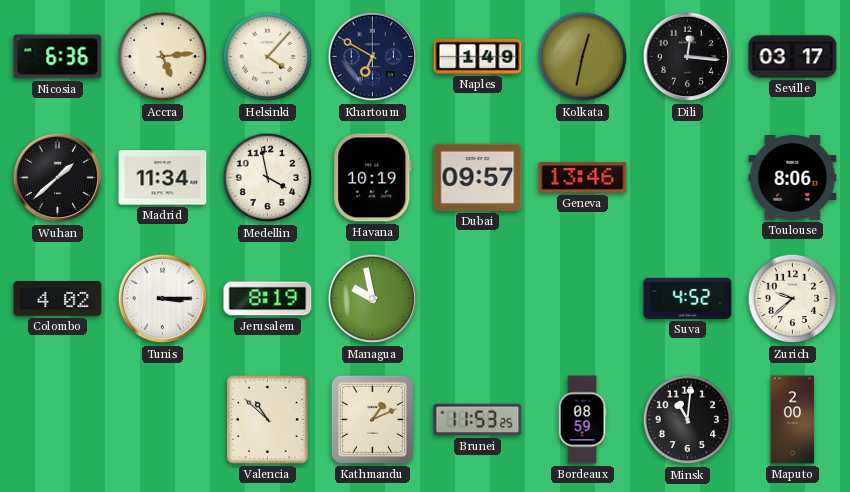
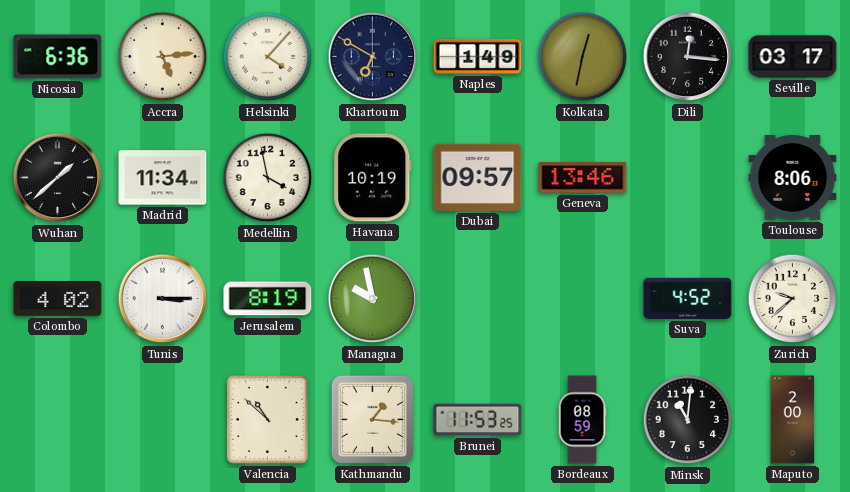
Kathmandu: 1:11 -> 1:16 (372, 419)
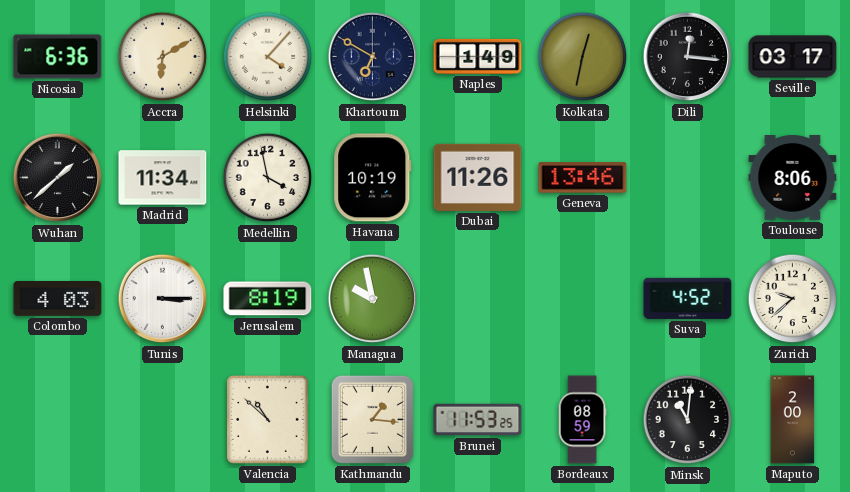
Accra: 5:14 -> 6:10 (163, 57)
Dubai: 09:57 -> 11:26 (478, 177)
Colombo: 4:02 -> 4:03 (58, 299)
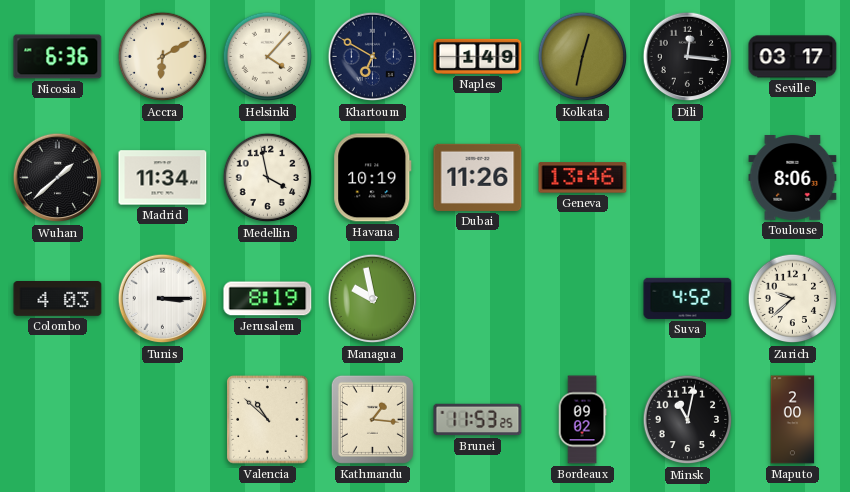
Bordeaux: 08:59 -> 09:02 (582, 420)
Minsk: 11:01 -> 11:02 (688, 420)
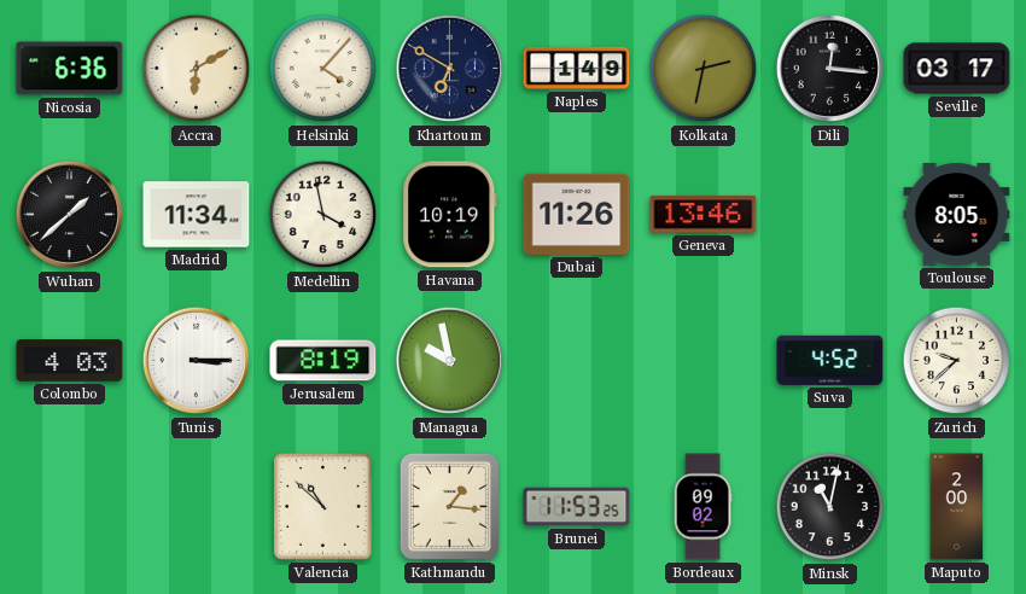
Kolkata: 12:32 -> 2:32 (704, 69)
Toulouse: 8:06 -> 8:05 (957, 215)
